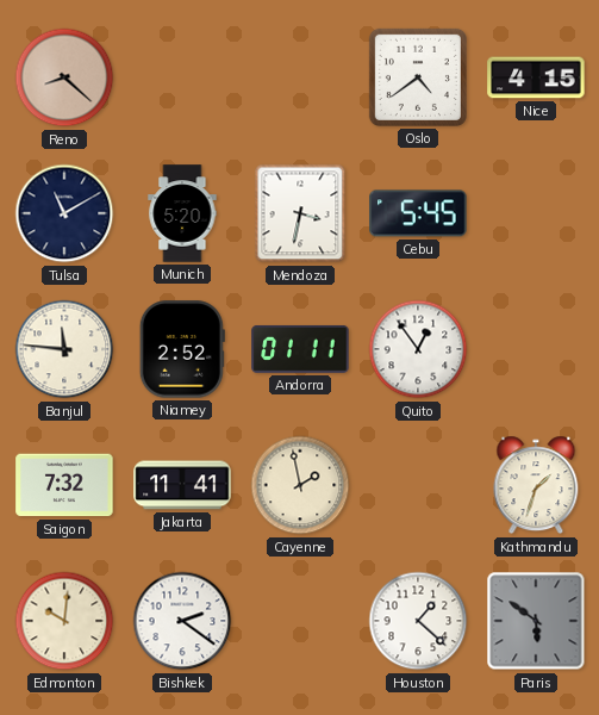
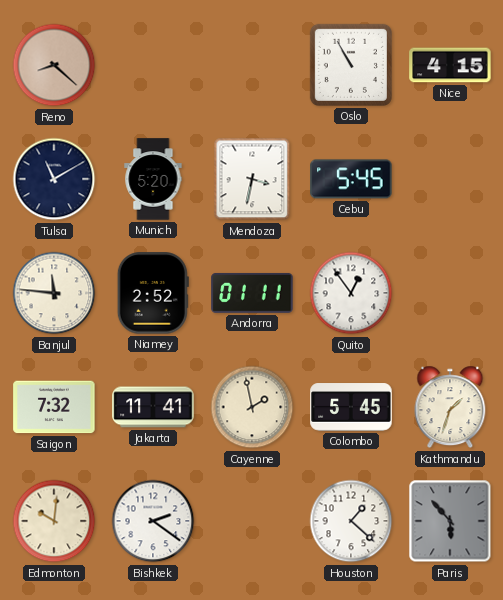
Oslo: 4:39 -> 10:55 (351, 65)
Colombo: none -> 5:45 (351, 407)
Paris: 5:51 -> 5:53 (450, 521)
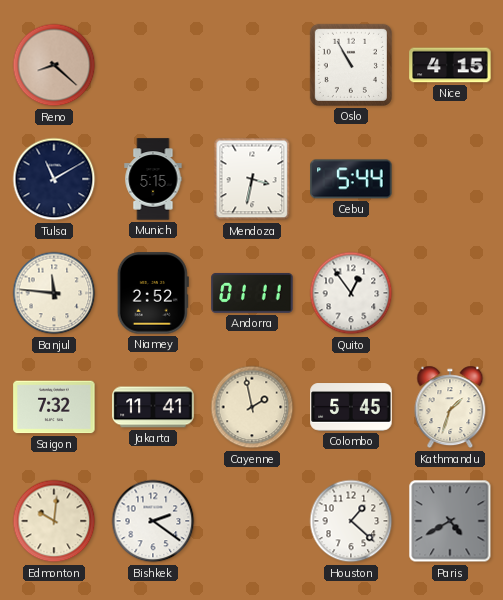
Munich: 5:20 -> 5:15 (153, 179)
Cebu: 5:45 -> 5:44 (351, 179)
Paris: 5:53 -> 4:40 (450, 521)
